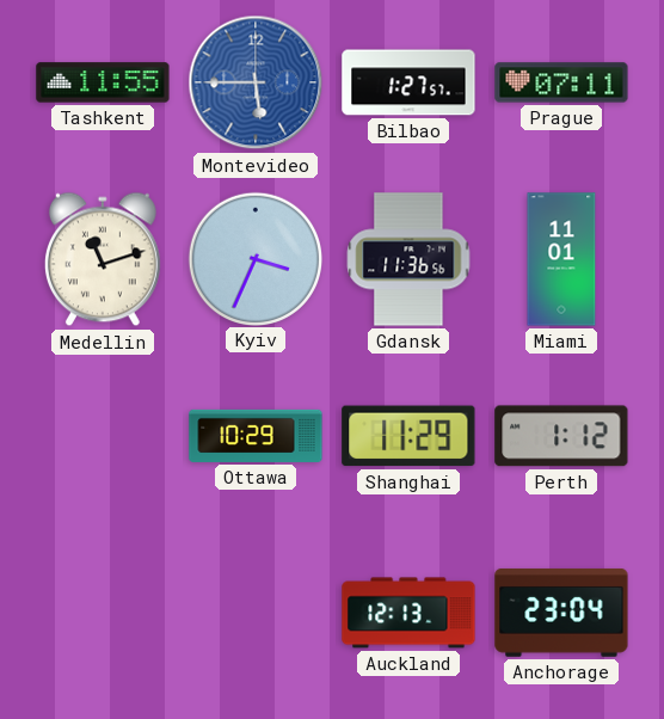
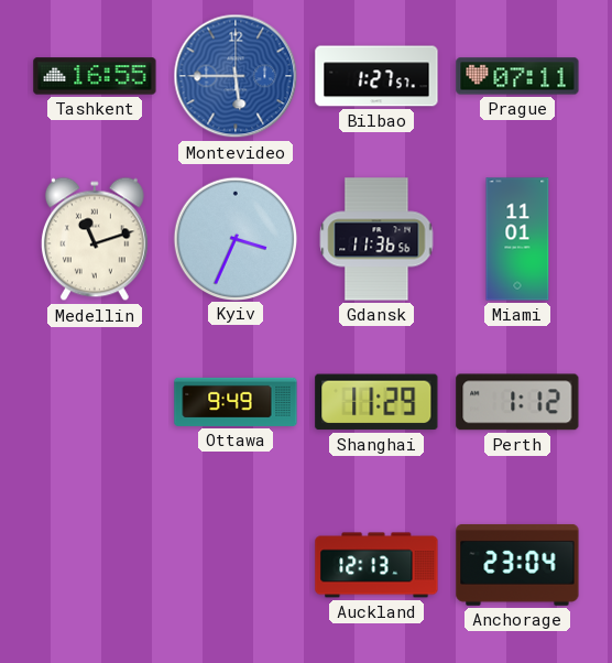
Tashkent: 11:55 -> 16:55 (95, 76)
Ottawa: 10:29 -> 9:49 (236, 402)
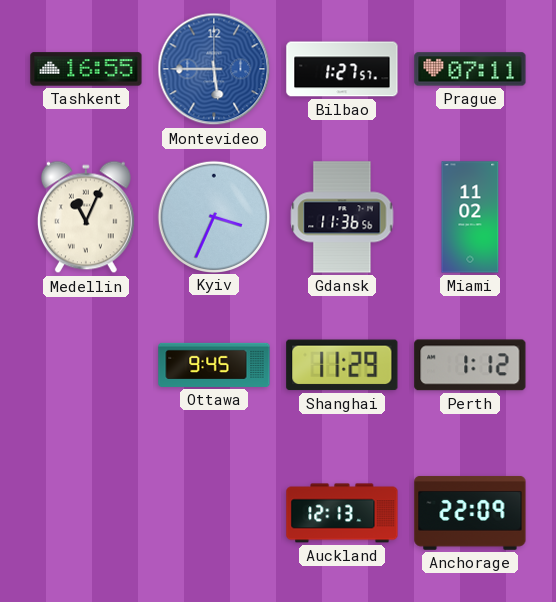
Medellin: 11:12 -> 11:04 (86, 217)
Miami: 11:01 -> 11:02 (470, 217)
Ottawa: 9:49 -> 9:45 (214, 365)
Anchorage: 23:04 -> 22:09 (470, 513)
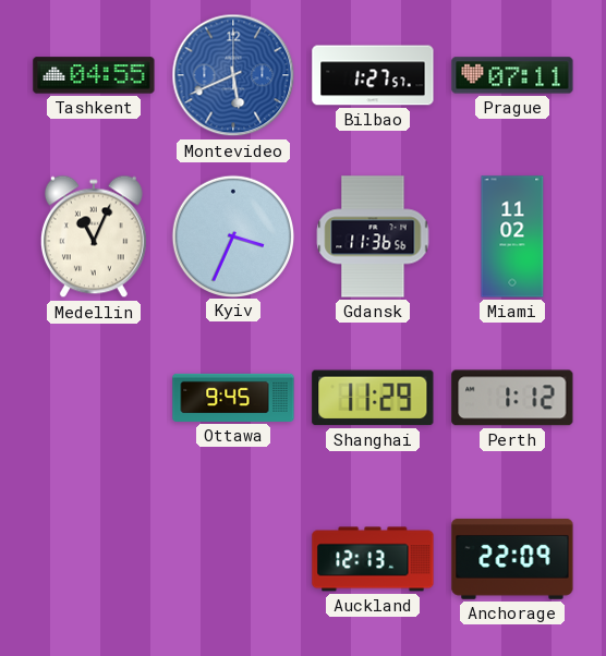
Tashkent: 16:55 -> 04:55 (94, 75)
Montevideo: 5:45 -> 5:41 (233, 75)
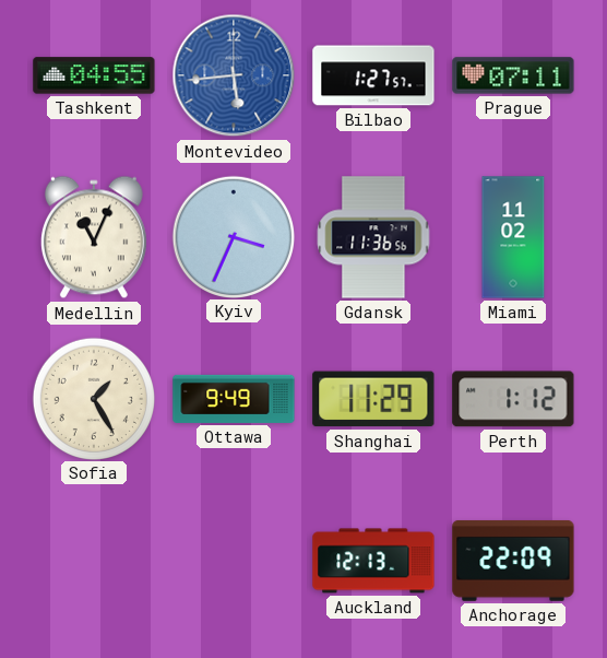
Montevideo: 5:41 -> 5:44 (234, 75)
Sofia: none -> 1:25 (93, 398)
Ottawa: 9:45 -> 9:49 (234, 399)
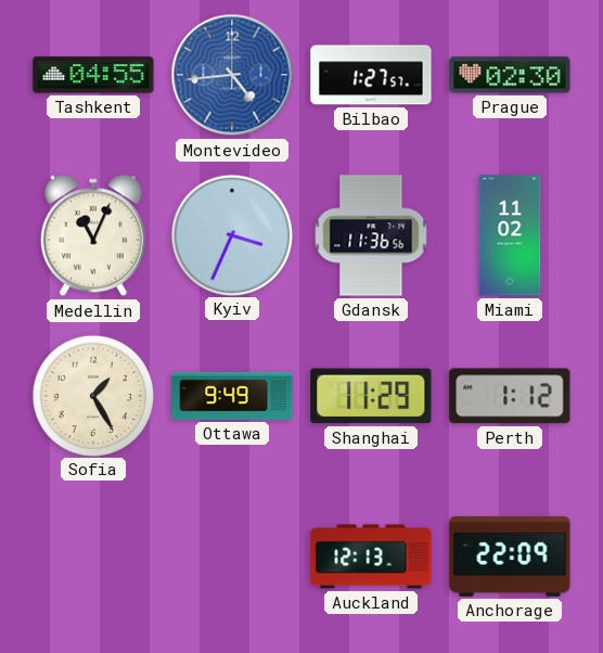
Montevideo: 5:44 -> 4:44 (232, 75)
Prague: 07:11 -> 02:30 (510, 75)
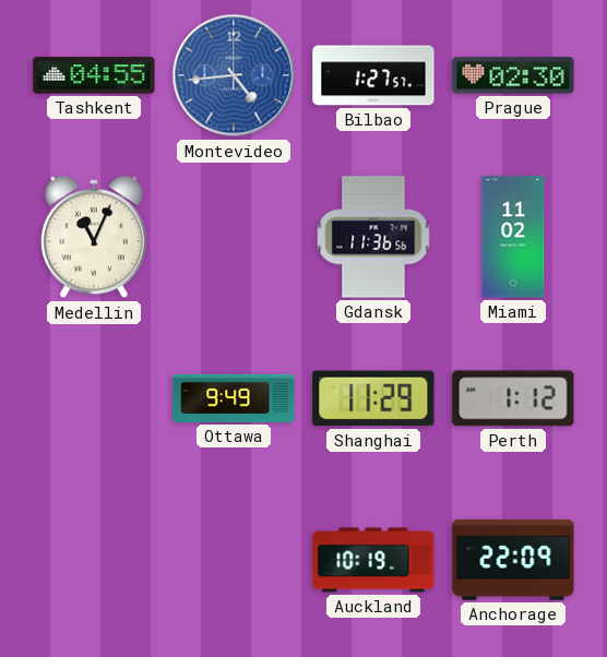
Kyiv: 3:34 -> none (231, 234)
Sofia: 1:25 -> none (92, 395)
Auckland: 12:13 -> 10:19 (373, 560)
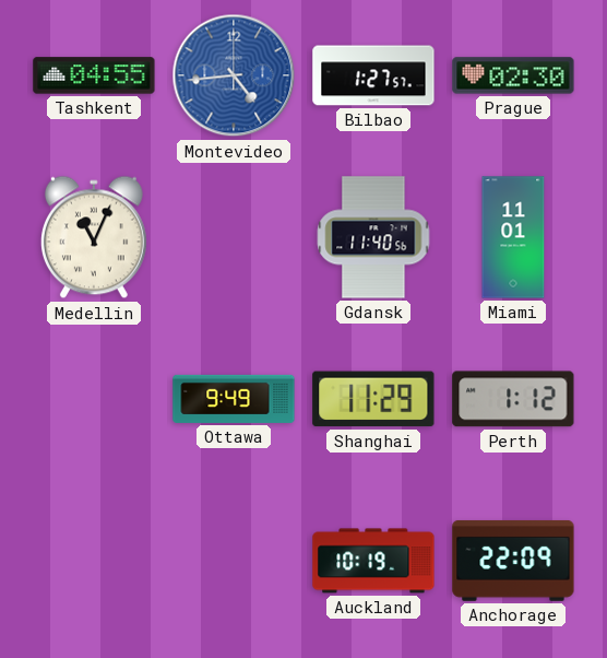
Gdansk: 11:36 -> 11:40 (373, 237)
Miami: 11:02 -> 11:01 (513, 237)
